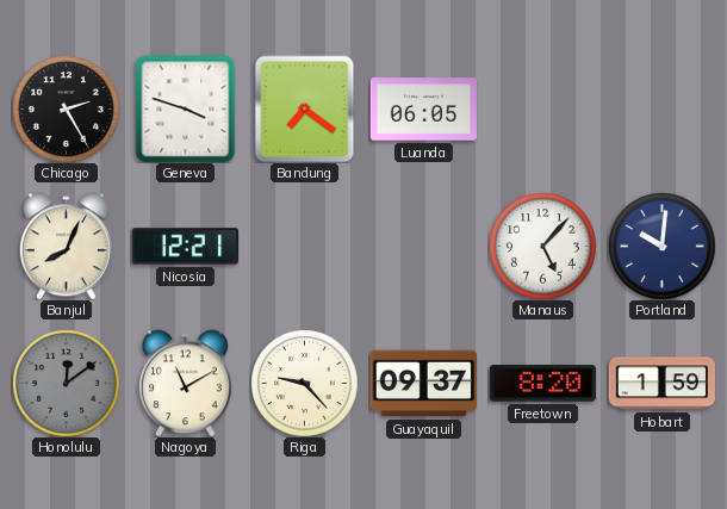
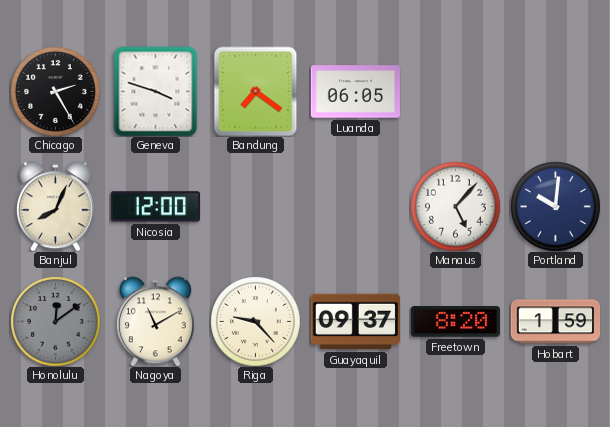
Nicosia: 12:21 -> 12:00 (155, 207)
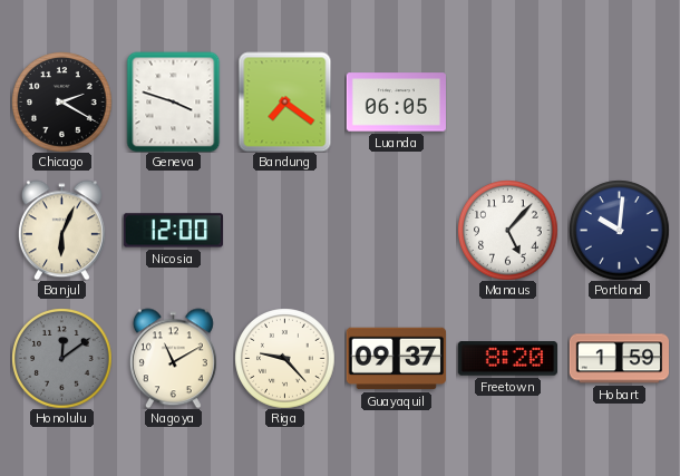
Chicago: 2:25 -> 2:20 (61, 101)
Banjul: 8:04 -> 6:04 (61, 230)
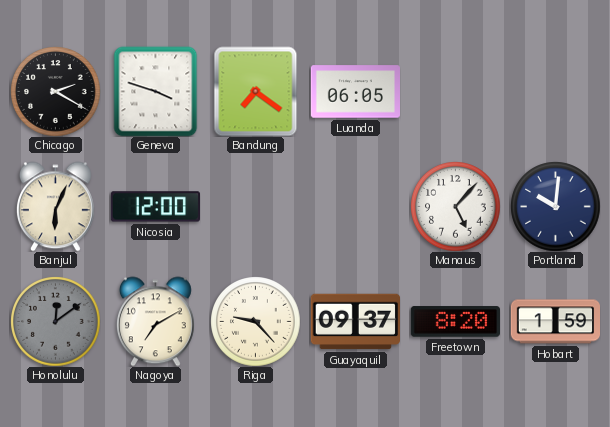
Nagoya: 11:10 -> 7:10 (155, 321)
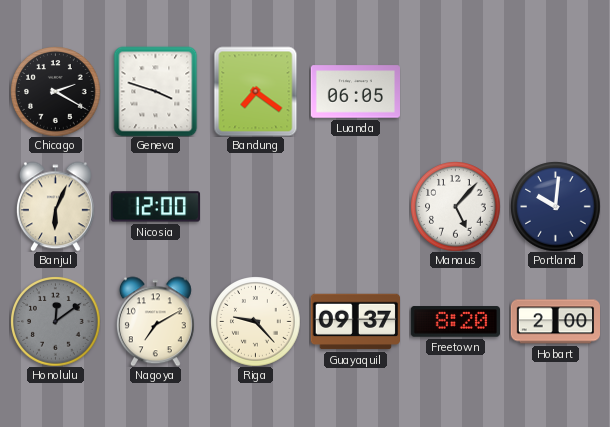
Hobart: 1:59 -> 2:00 (555, 322)
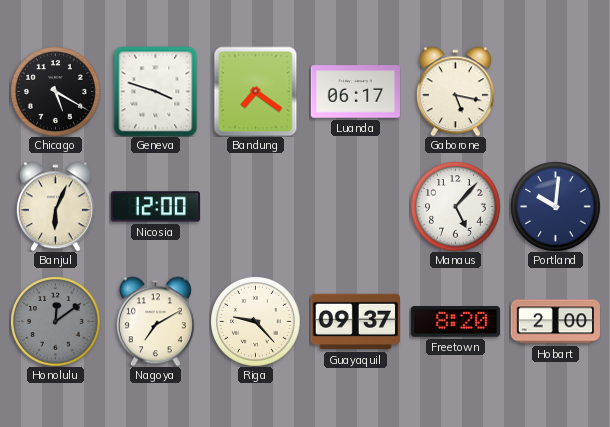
Chicago: 2:20 -> 5:20 (55, 91)
Luanda: 06:05 -> 06:17 (355, 92)
Gaborone: none -> 5:17 (455, 91)
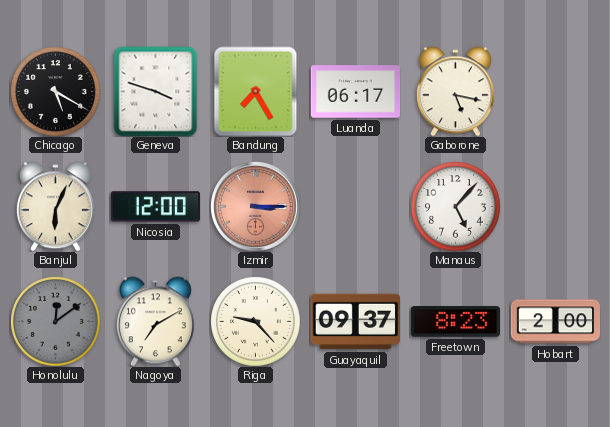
Bandung: 7:21 -> 7:25 (256, 91)
Izmir: none -> 3:15 (255, 206)
Portland: 10:01 -> none (555, 206)
Freetown: 8:20 -> 8:23 (455, 322)
